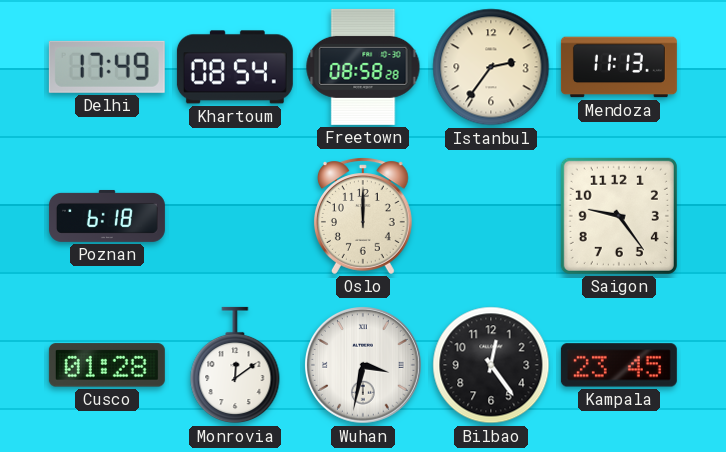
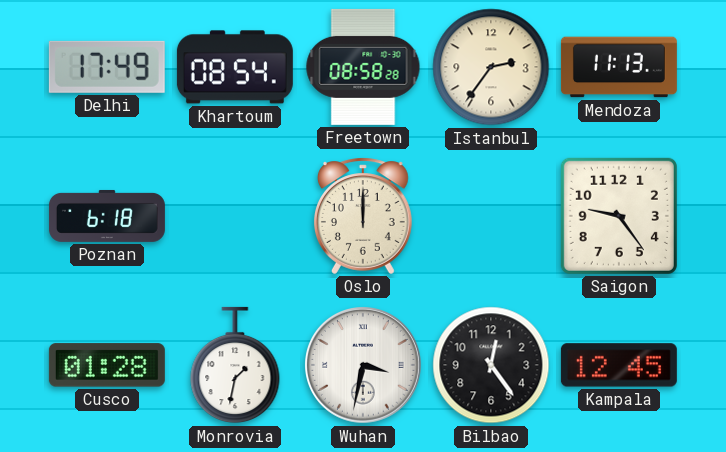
Monrovia: 12:09 -> 1:32 (235, 365)
Kampala: 23:45 -> 12:45 (619, 365)
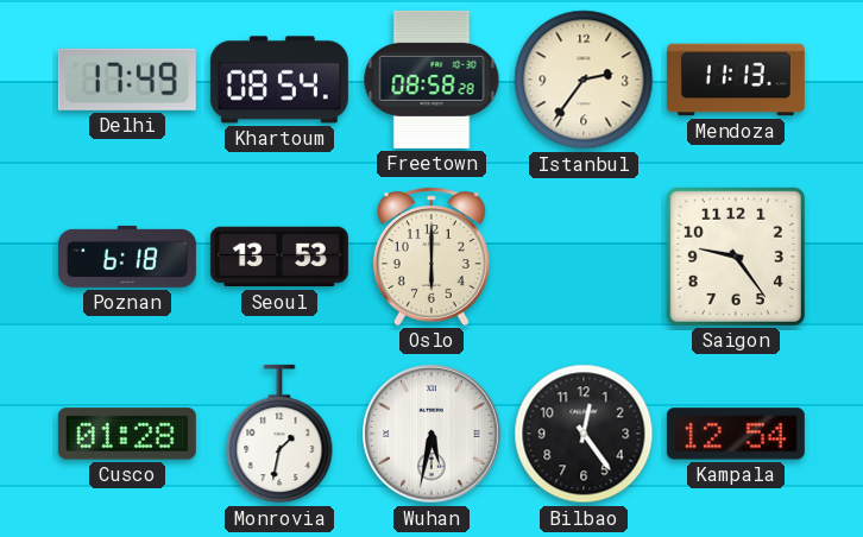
Seoul: none -> 13:53 (279, 257)
Oslo: 12:00 -> 6:00 (431, 257)
Wuhan: 3:32 -> 5:32 (433, 435)
Kampala: 12:45 -> 12:54 (736, 434)
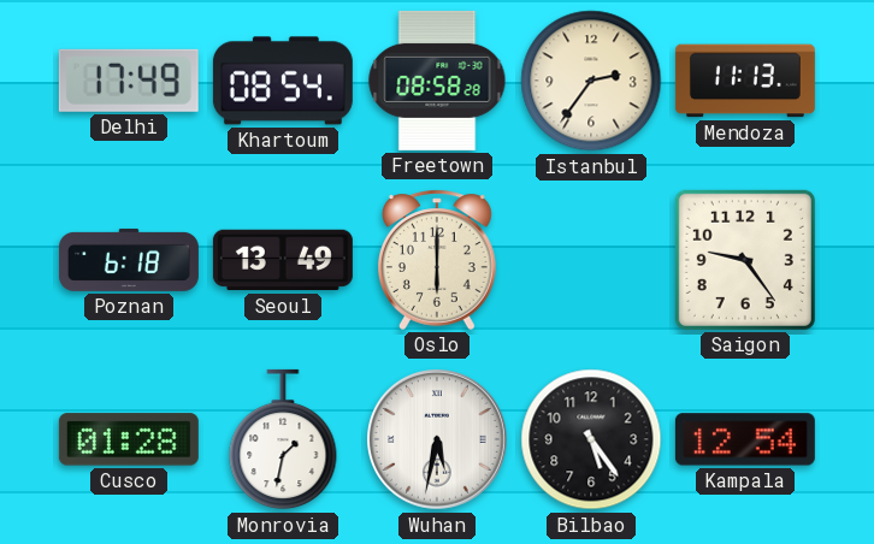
Seoul: 13:53 -> 13:49 (283, 260)
Bilbao: 12:24 -> 5:24 (591, 439)
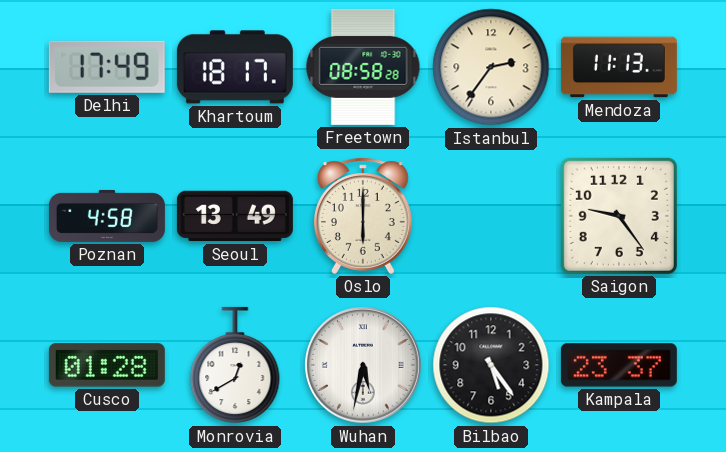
Khartoum: 08:54 -> 18:17 (235, 67)
Poznan: 6:18 -> 4:58 (107, 216)
Monrovia: 1:32 -> 12:40 (235, 365)
Kampala: 12:54 -> 23:37 (619, 365)
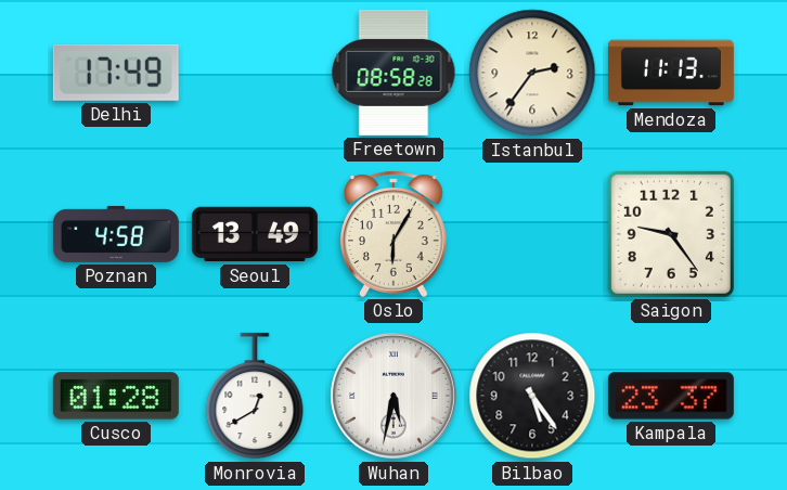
Khartoum: 18:17 -> none (235, 67)
Oslo: 6:00 -> 6:05 (393, 234)
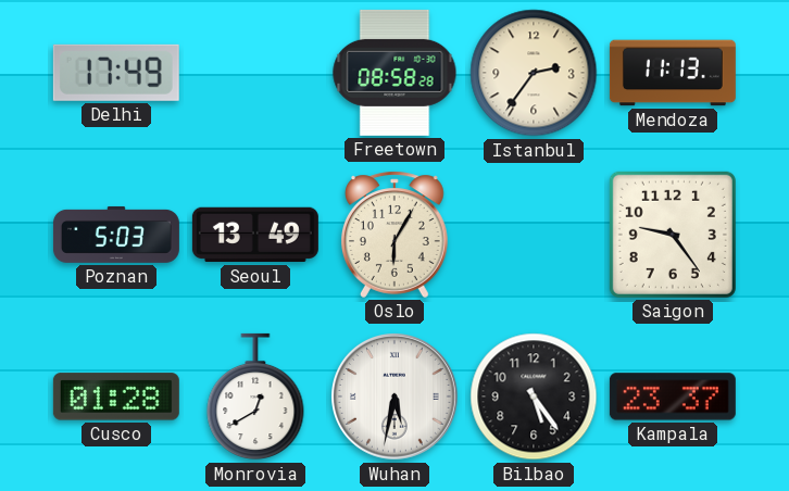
Poznan: 4:58 -> 5:03 (116, 235)
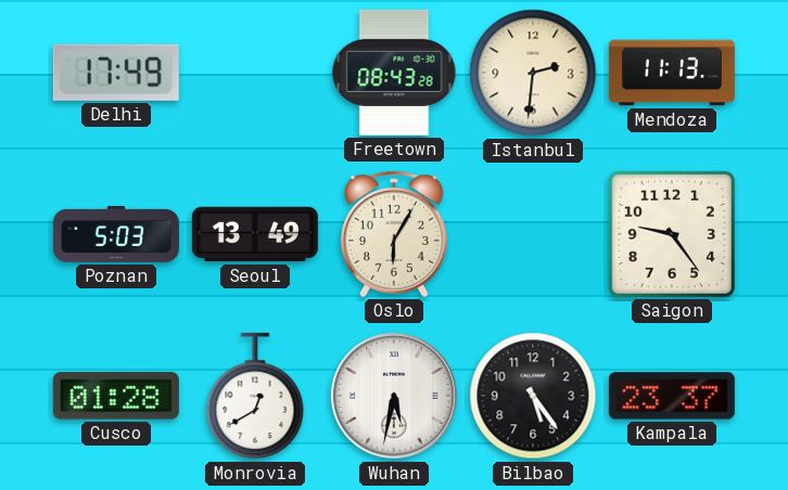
Freetown: 08:58 -> 08:43 (394, 73)
Istanbul: 2:36 -> 2:31 (533, 73)
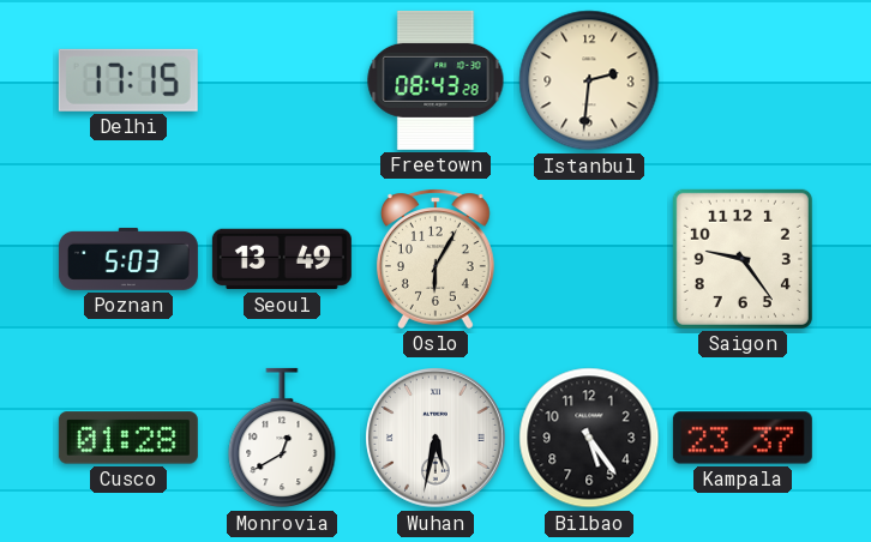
Delhi: 17:49 -> 17:15 (128, 80)
Mendoza: 11:13 -> none (672, 73)
